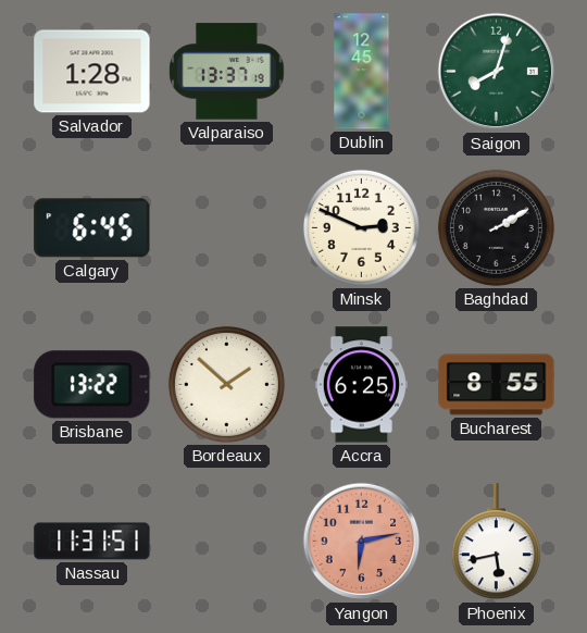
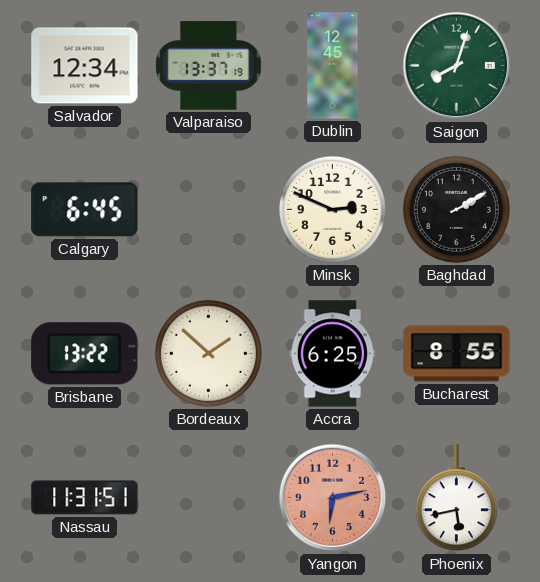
Salvador: 1:28 -> 12:34 (85, 66)
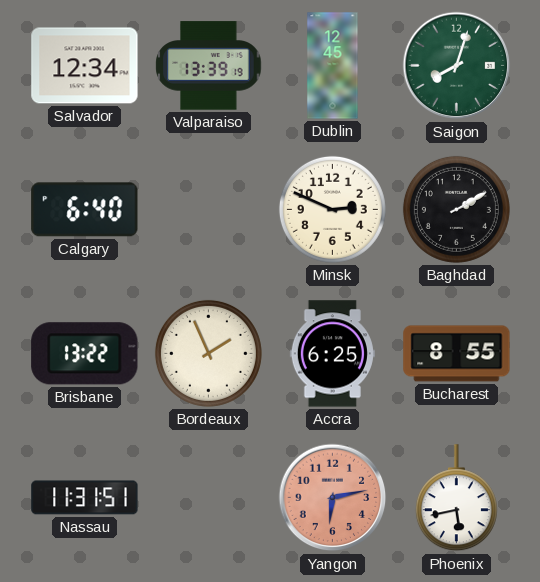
Valparaiso: 13:37 -> 13:39 (209, 66)
Calgary: 6:45 -> 6:40 (85, 210)
Bordeaux: 1:52 -> 1:56 (208, 353)
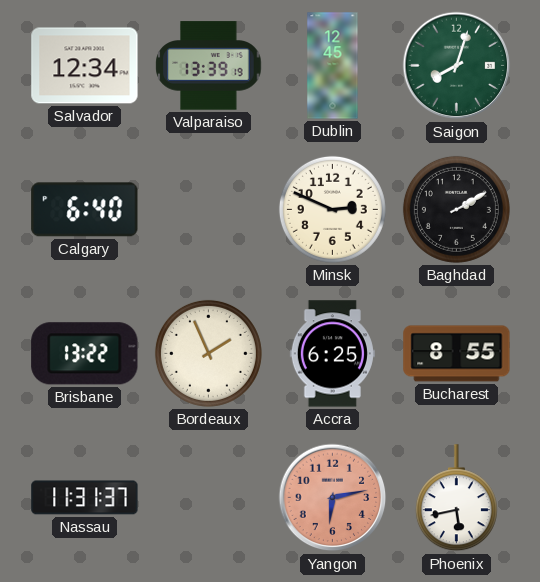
Nassau: 11:31:51 -> 11:31:37 (85, 498)
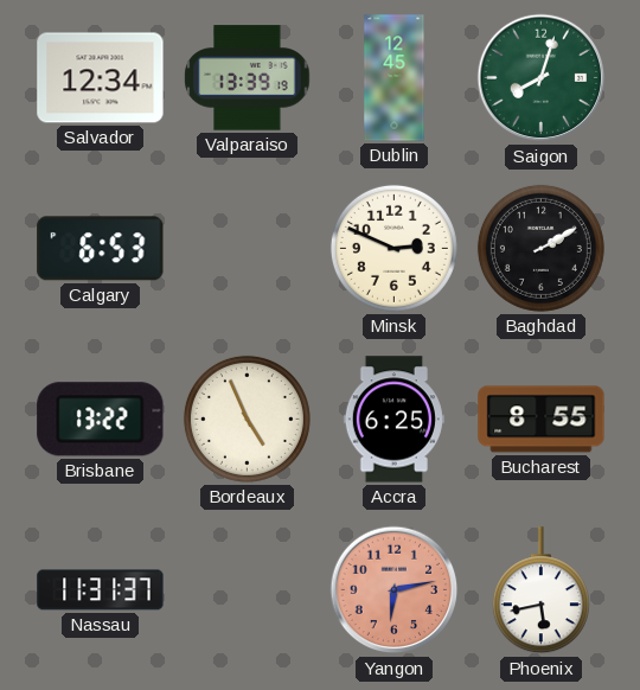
Calgary: 6:40 -> 6:53 (101, 249)
Bordeaux: 1:56 -> 4:56 (247, 419)
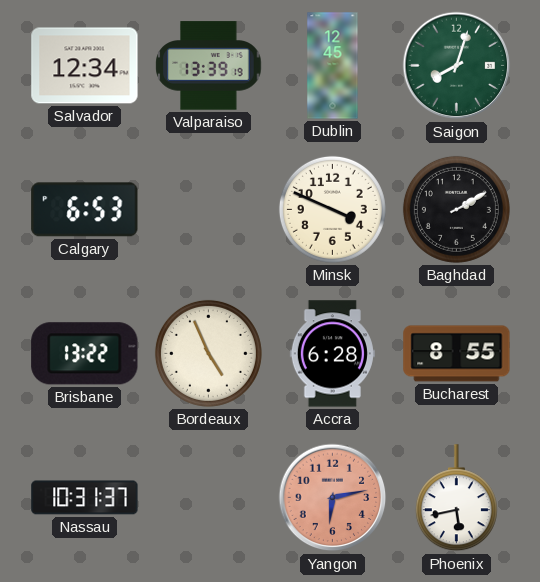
Minsk: 2:49 -> 3:49 (332, 209)
Accra: 6:25 -> 6:28 (332, 354)
Nassau: 11:31 -> 10:31 (85, 498)
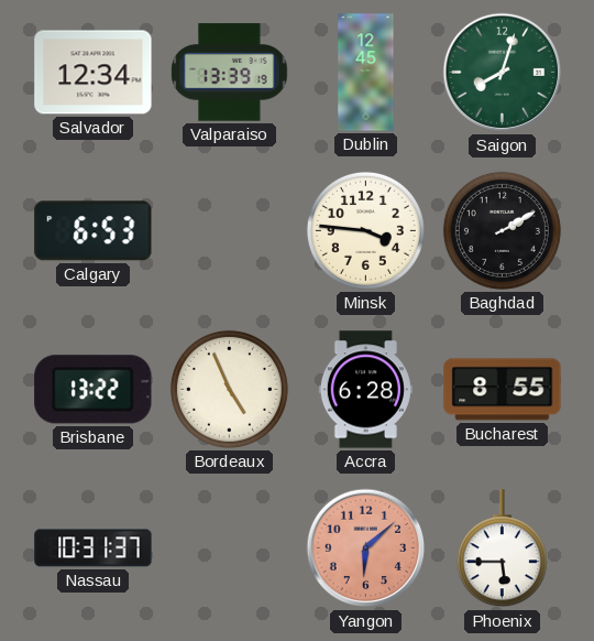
Minsk: 3:49 -> 3:46 (365, 230)
Yangon: 6:13 -> 6:08 (366, 548)
Phoenix: 5:43 -> 5:45 (502, 548)
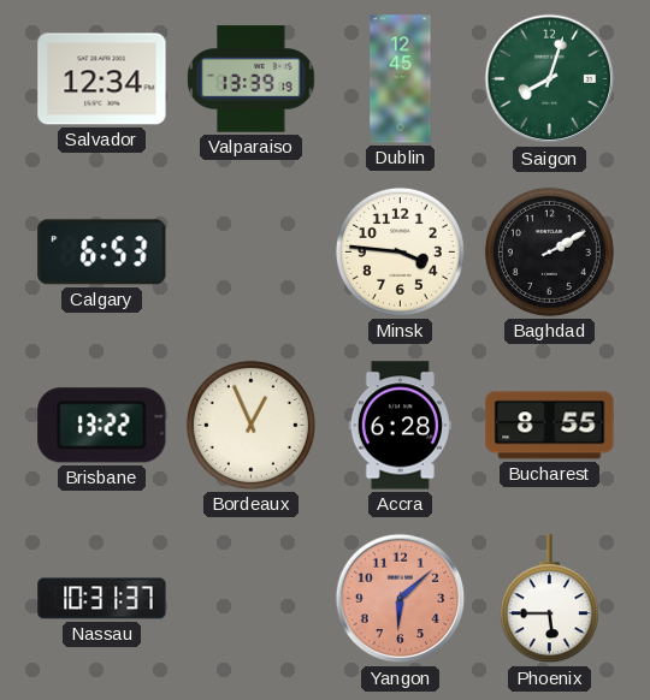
Bordeaux: 4:56 -> 12:56 (250, 425)
